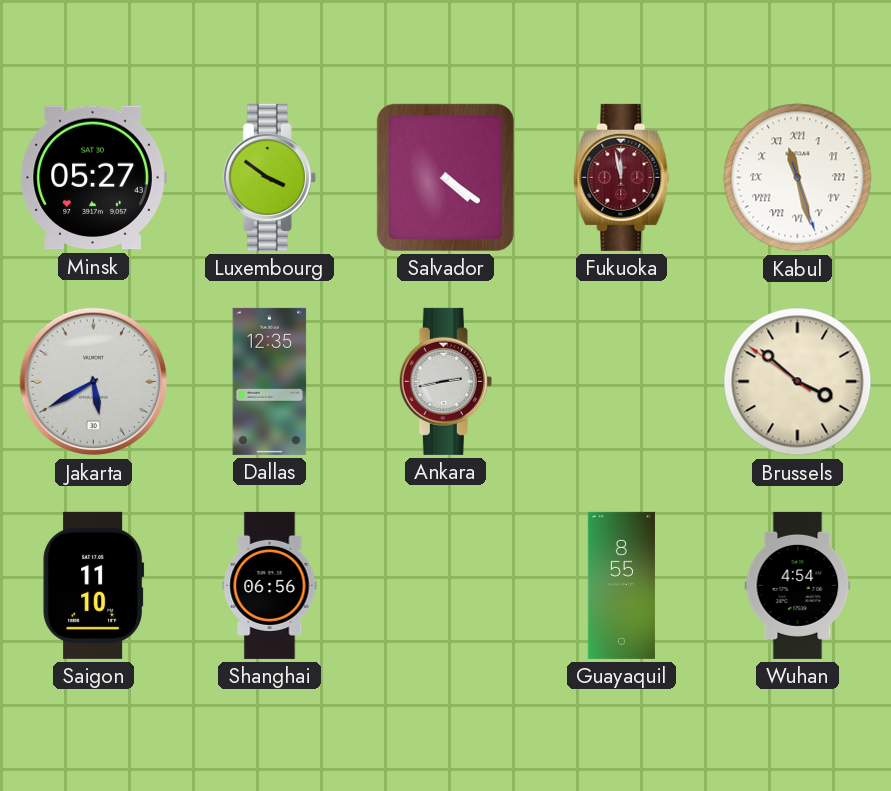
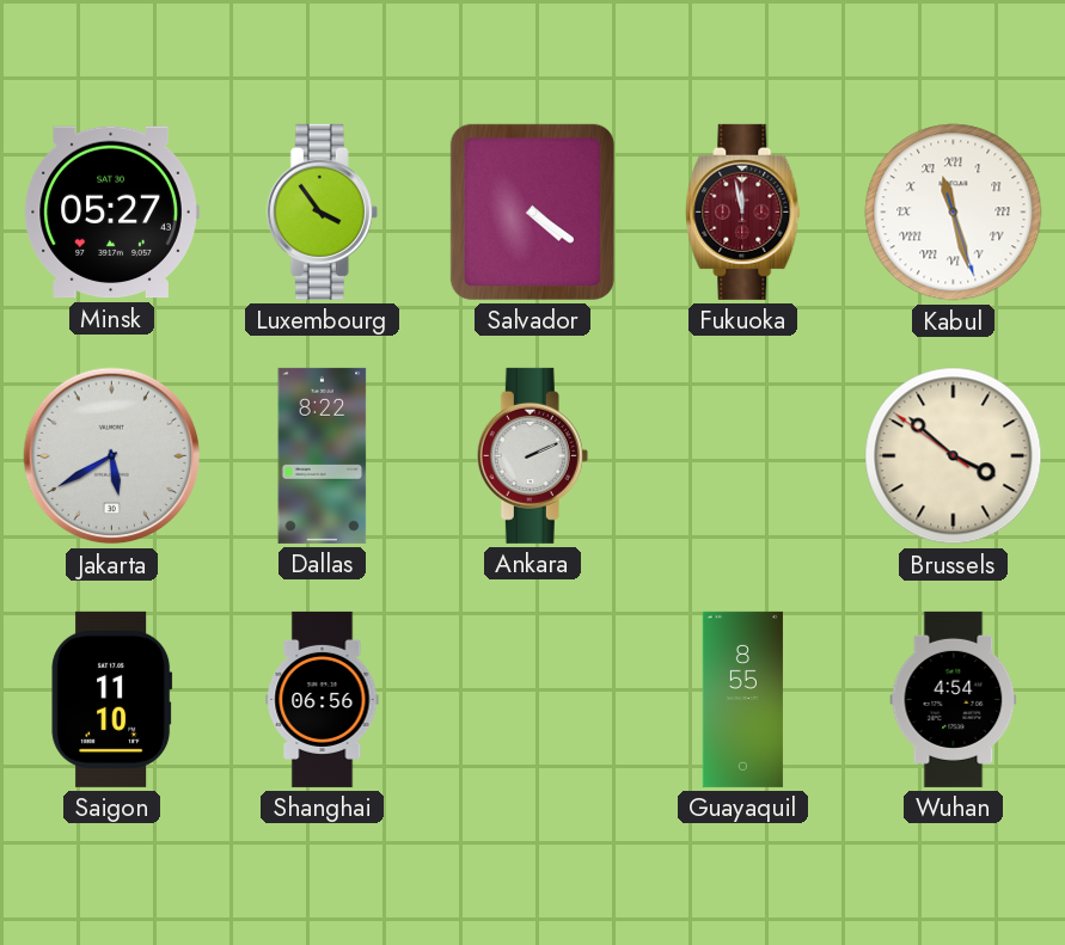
Luxembourg: 3:51 -> 3:54 (322, 211)
Dallas: 12:35 -> 8:22 (323, 455)
Ankara: 2:43 -> 2:11 (532, 455)
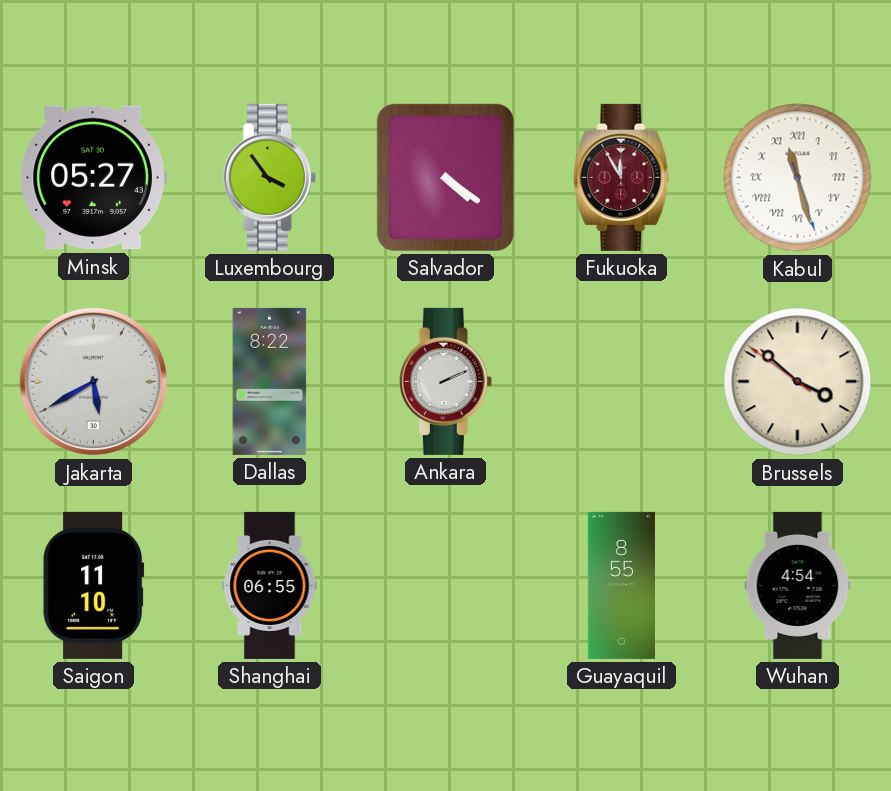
Fukuoka: 11:58 -> 11:55 (622, 177)
Shanghai: 06:56 -> 06:55 (270, 585)
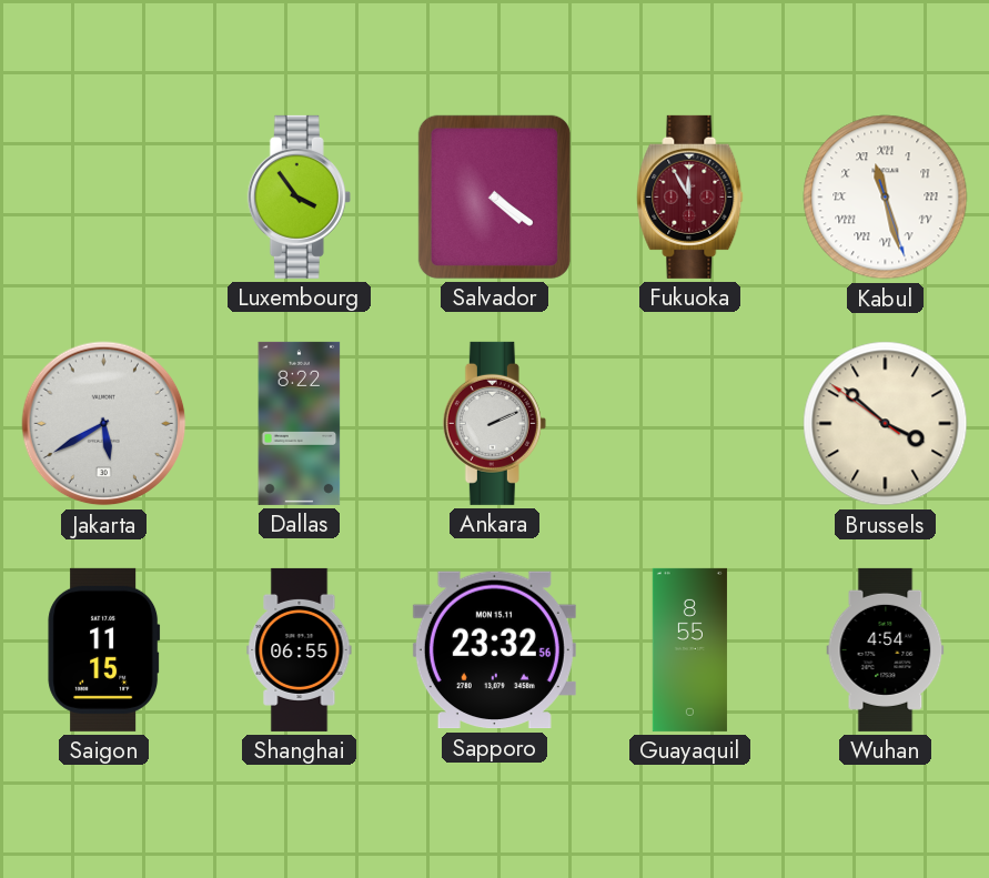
Minsk: 05:27 -> none (93, 178)
Saigon: 11:10 -> 11:15 (104, 649)
Sapporo: none -> 23:32 (494, 650)
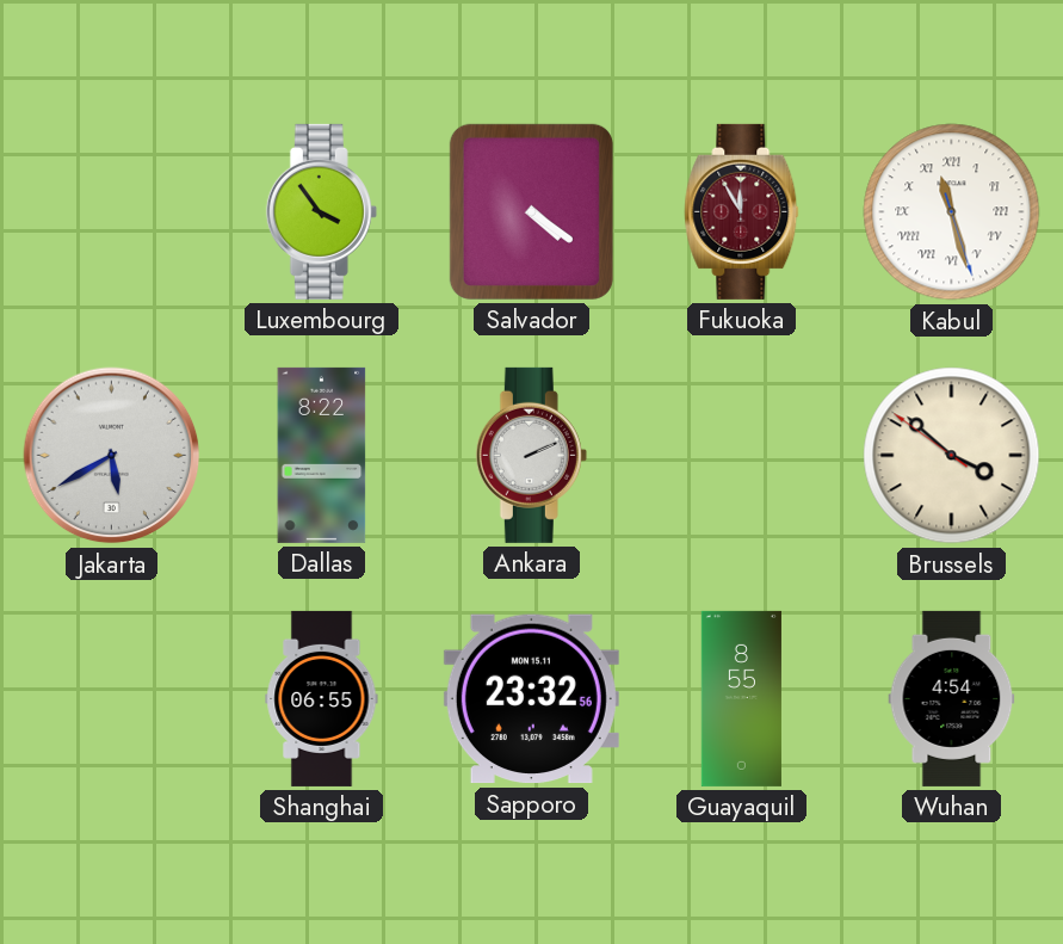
Saigon: 11:15 -> none (104, 649)
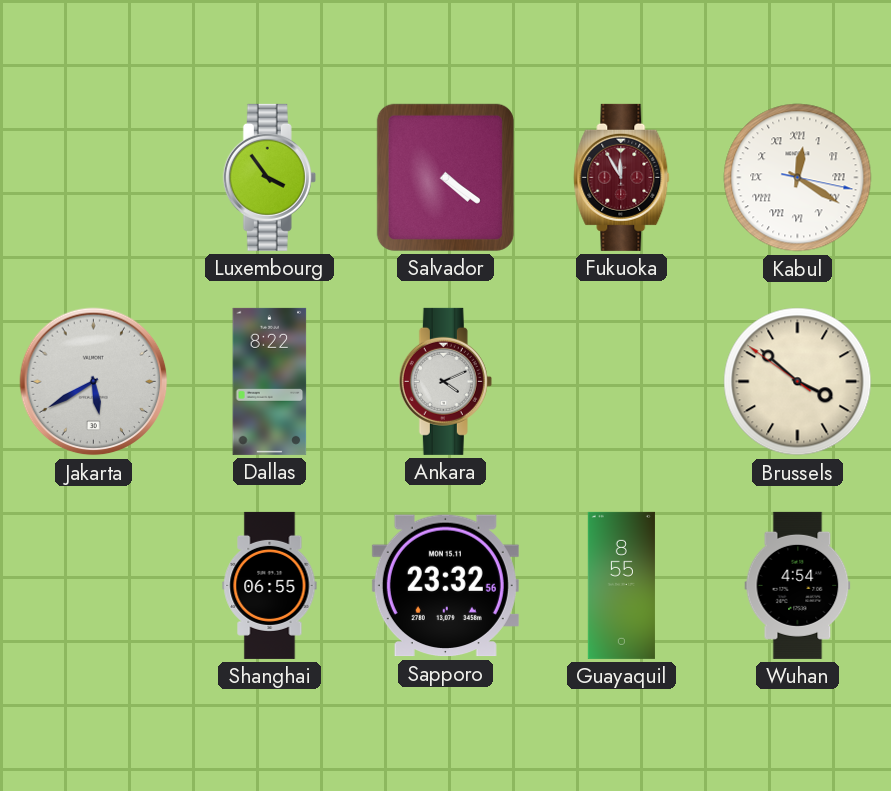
Kabul: 11:27 -> 12:20 (798, 178)
Ankara: 2:11 -> 4:11 (445, 381)
